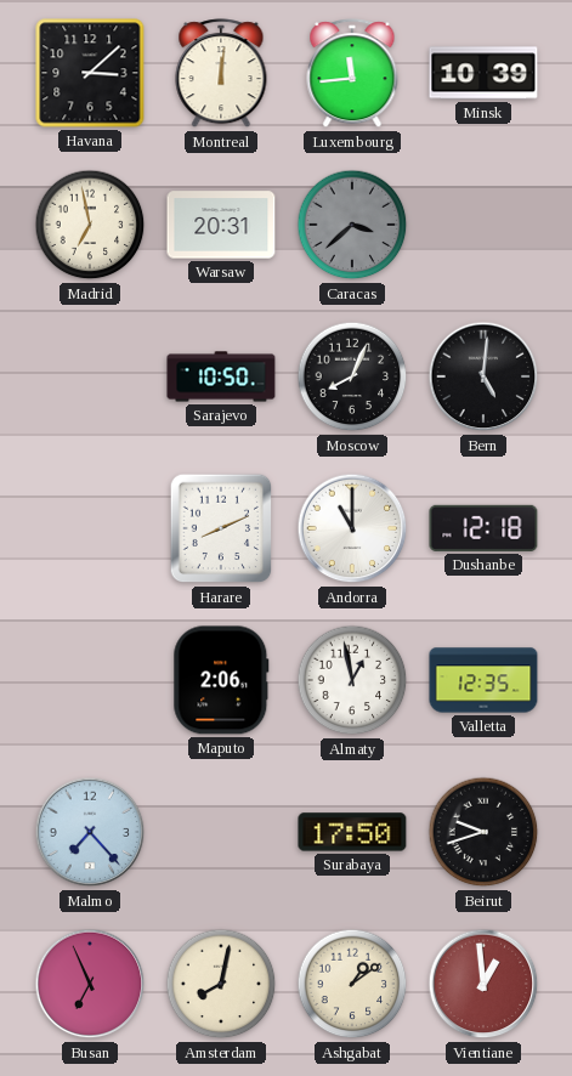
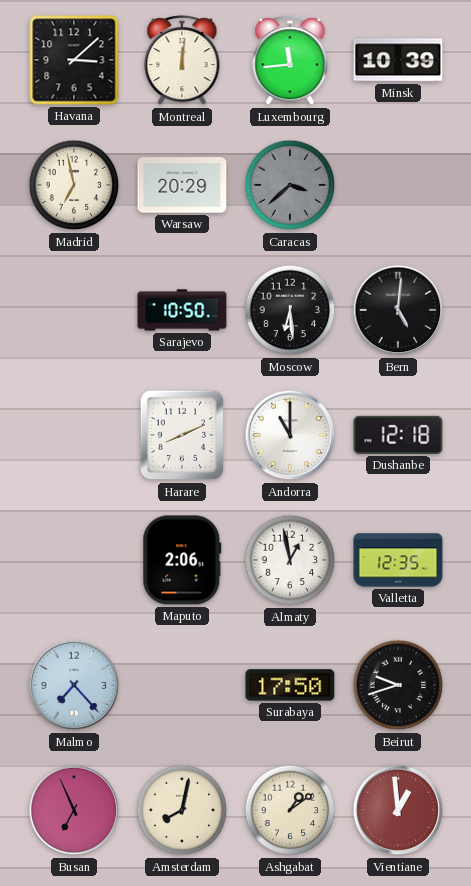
Warsaw: 20:31 -> 20:29 (182, 185)
Moscow: 8:04 -> 6:29 (290, 310)
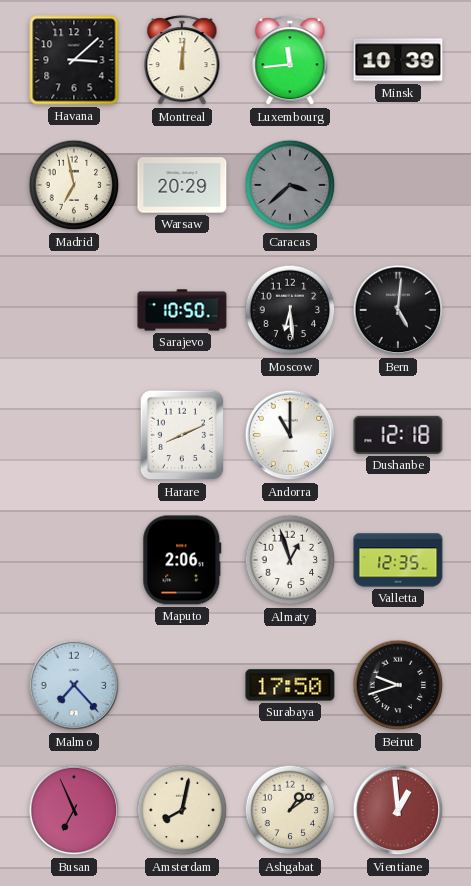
Almaty: 12:58 -> 12:57 (290, 560)
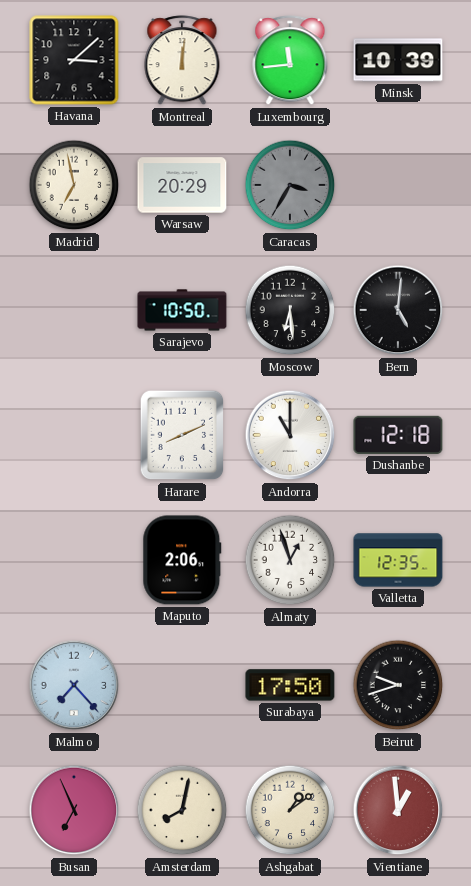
Caracas: 3:38 -> 3:35 (290, 185)
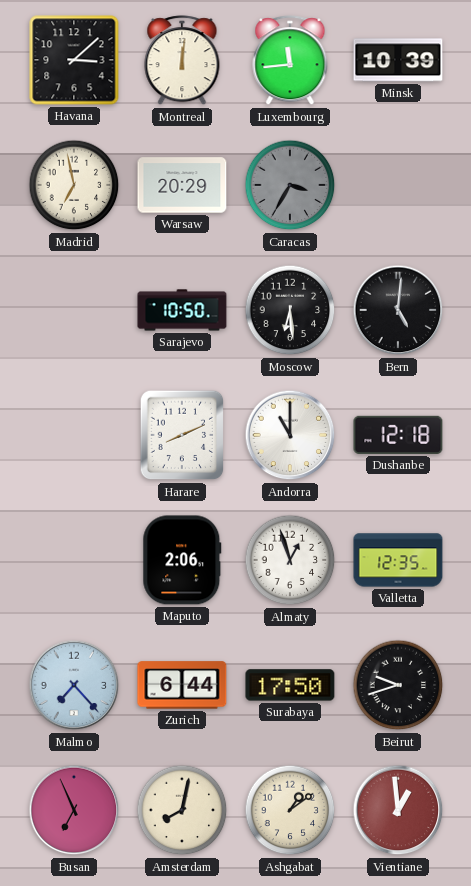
Zurich: none -> 6:44 (182, 685)
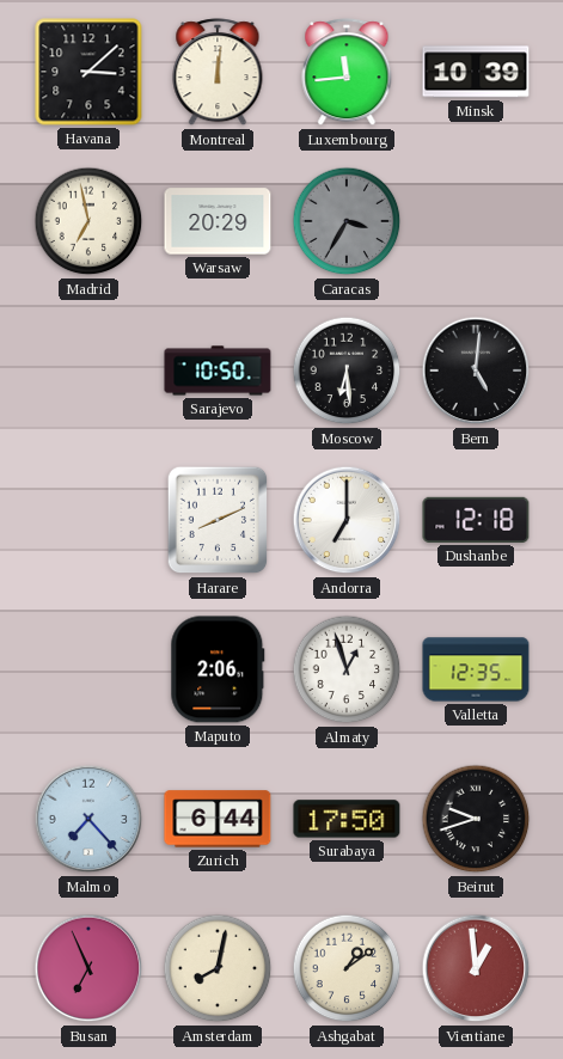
Andorra: 11:00 -> 7:00 (347, 520)
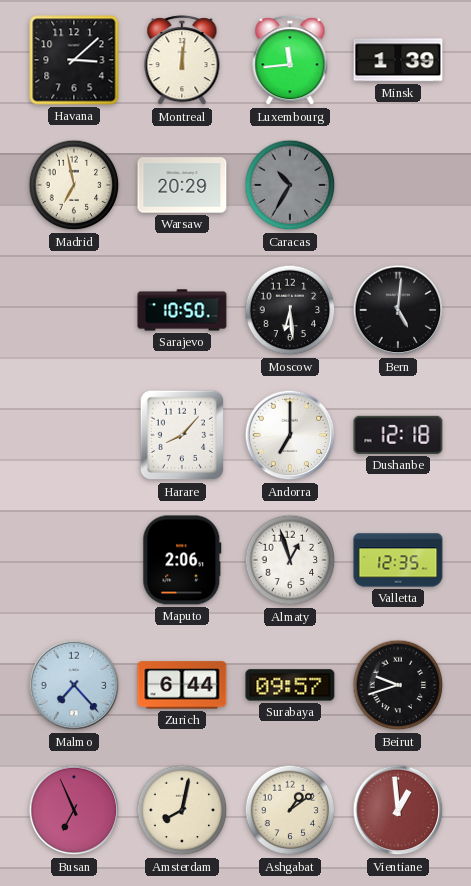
Minsk: 10:39 -> 1:39 (398, 60)
Caracas: 3:35 -> 10:35 (290, 185)
Harare: 8:11 -> 8:07 (182, 435)
Surabaya: 17:50 -> 09:57 (290, 685)
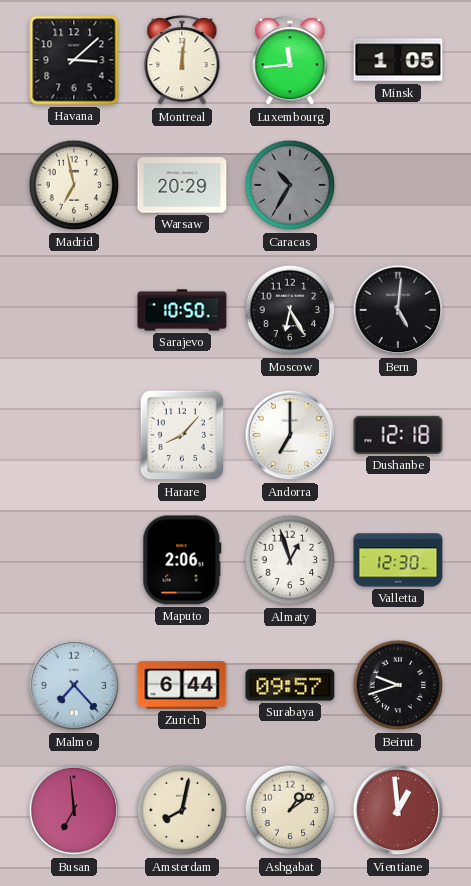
Minsk: 1:39 -> 1:05 (398, 60)
Moscow: 6:29 -> 6:25 (290, 310)
Valletta: 12:35 -> 12:30 (398, 560)
Busan: 6:56 -> 6:59 (74, 810)
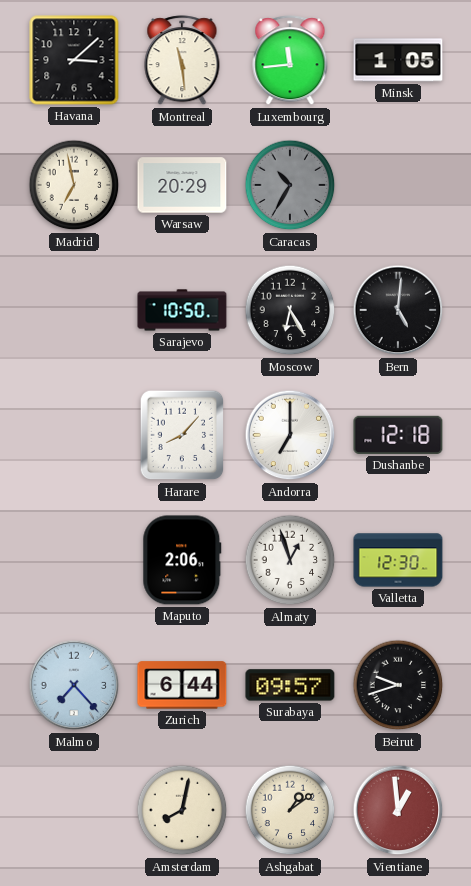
Montreal: 12:01 -> 11:29 (182, 61)
Busan: 6:59 -> none (74, 810)
